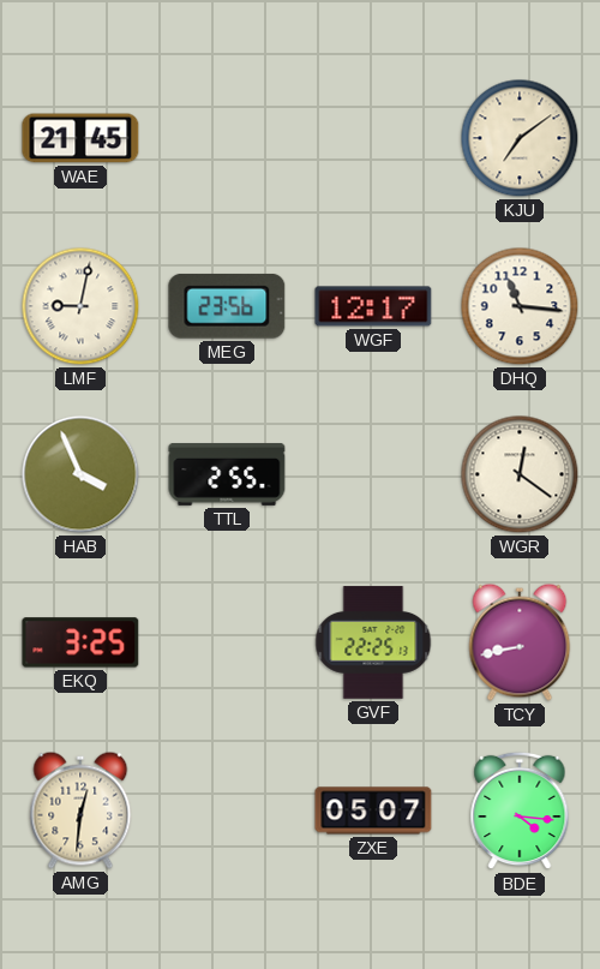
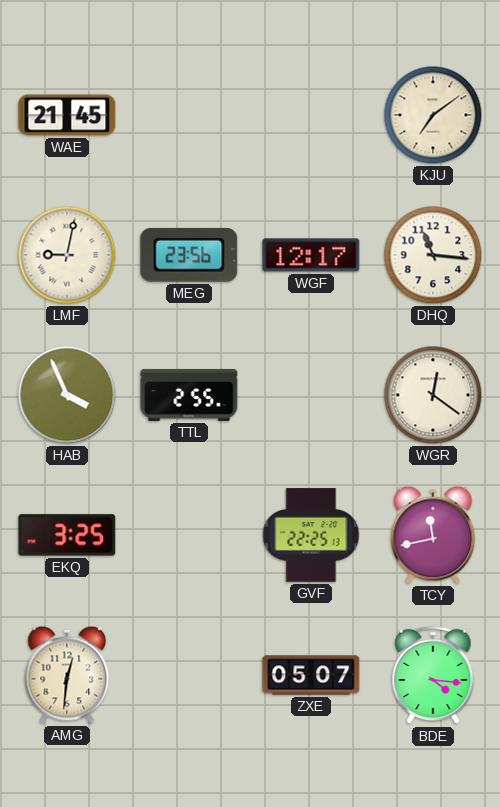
TCY: 8:43 -> 11:43 (433, 535)
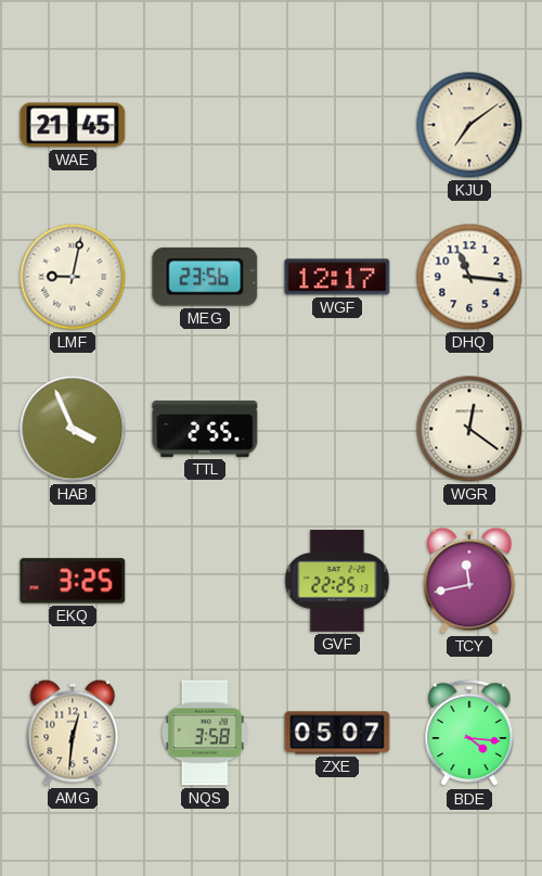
NQS: none -> 3:58 (205, 733)
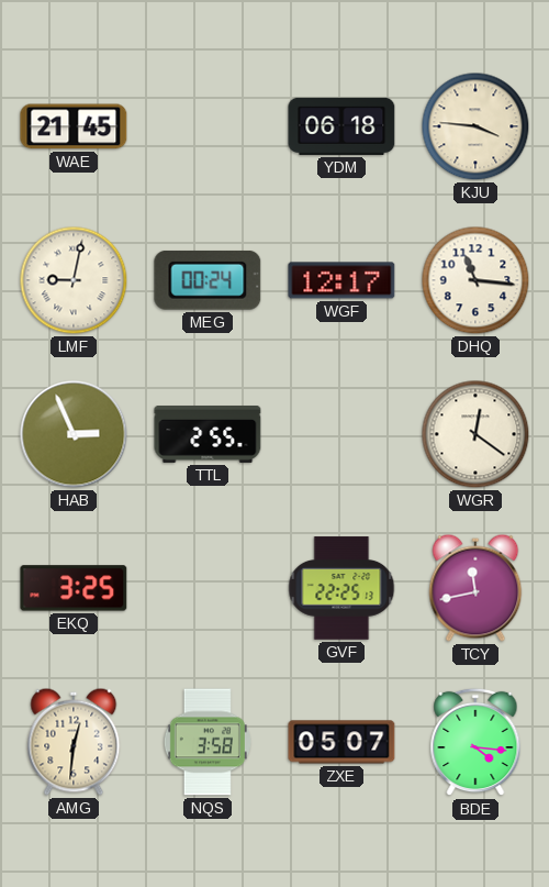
YDM: none -> 06:18 (341, 126)
KJU: 7:09 -> 3:46 (475, 126)
MEG: 23:56 -> 00:24 (208, 280)
HAB: 3:56 -> 2:56 (74, 434)
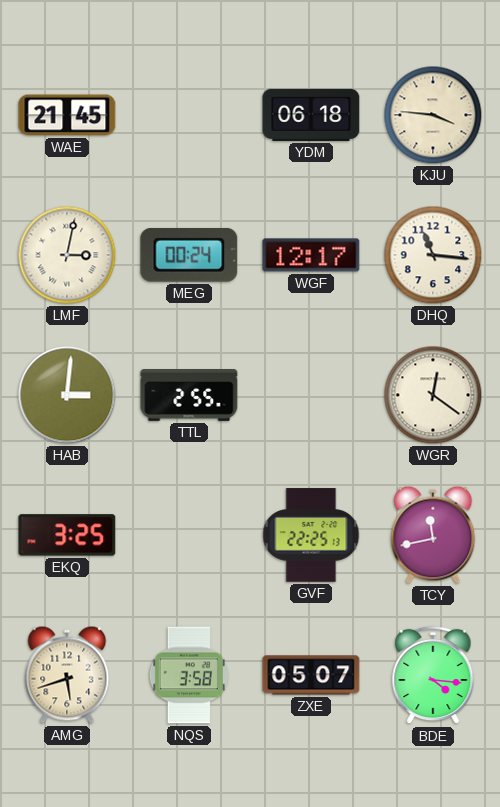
LMF: 9:02 -> 3:02 (67, 255)
HAB: 2:56 -> 3:01 (67, 395)
AMG: 12:31 -> 5:42 (67, 675)
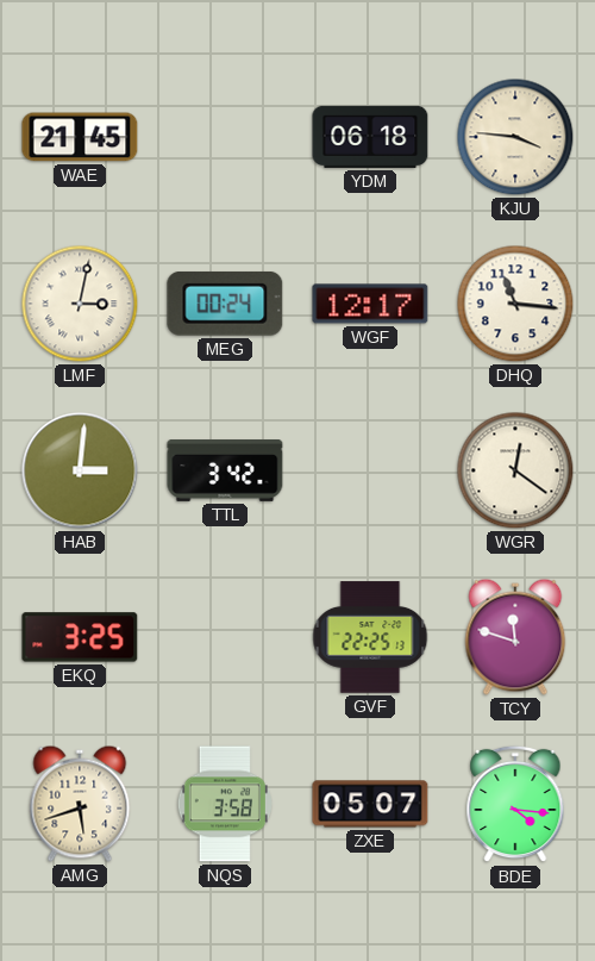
TTL: 2:55 -> 3:42 (225, 472)
TCY: 11:43 -> 11:48 (515, 637)
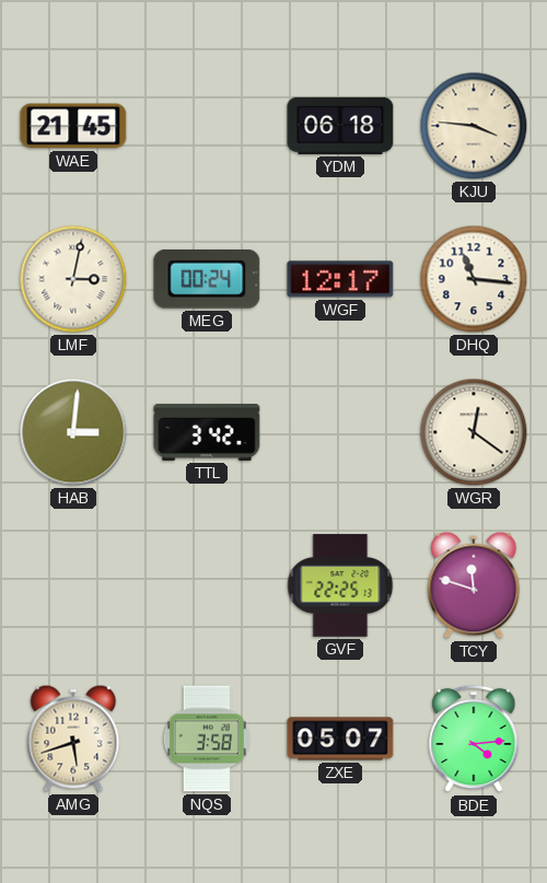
EKQ: 3:25 -> none (80, 637)
BDE: 4:16 -> 4:14 (474, 739)
